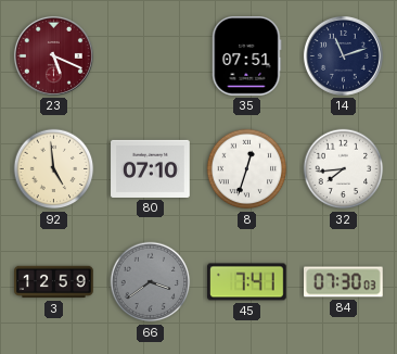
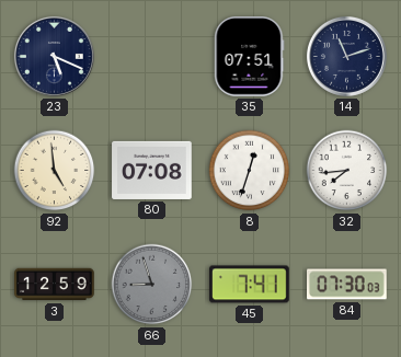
23 dial: burgundy -> navy (54, 56)
80: 07:10 -> 07:08 (152, 170)
66: 3:39 -> 8:57 (152, 285)
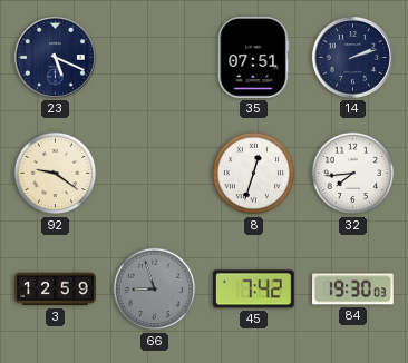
14: 11:12 -> 2:12 (352, 57)
92: 4:59 -> 9:21 (56, 174)
80: 07:08 -> none (152, 170)
45: 7:41 -> 7:42 (254, 290)
84: 07:30 -> 19:30 (353, 290)
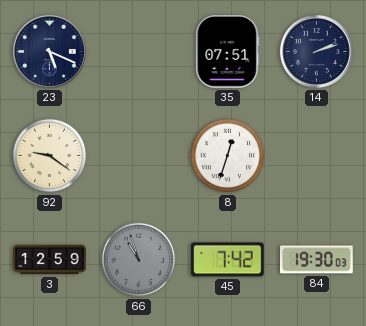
32: 7:44 -> none (353, 174)
66: 8:57 -> 10:57 (139, 260)
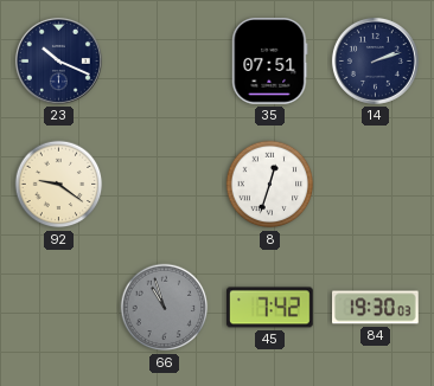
23: 5:19 -> 10:19 (58, 60)
3: 12:59 -> none (50, 260)
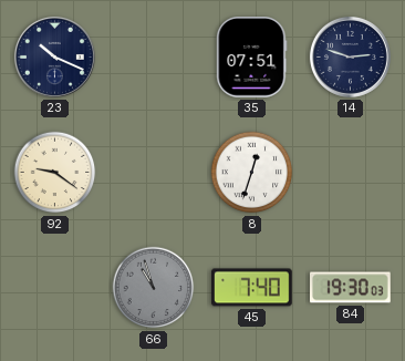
14: 2:12 -> 2:48 (350, 56)
45: 7:42 -> 7:40 (252, 288)
